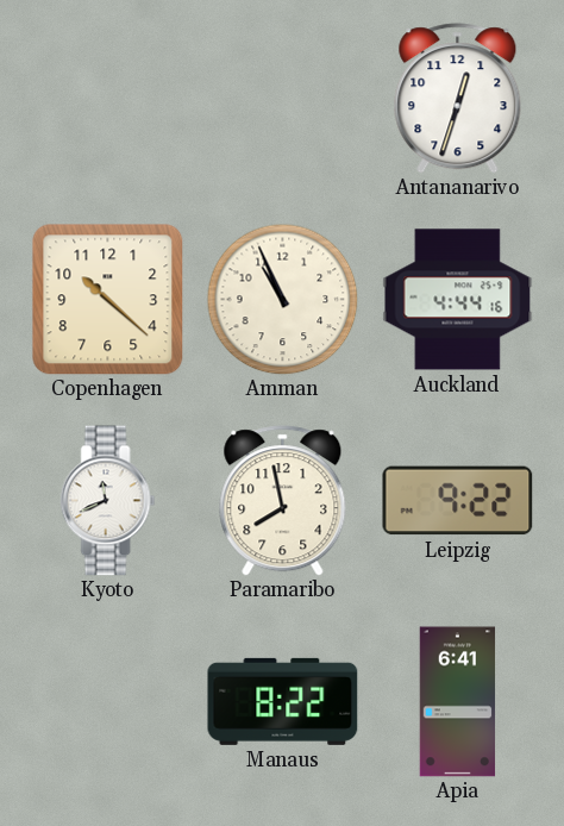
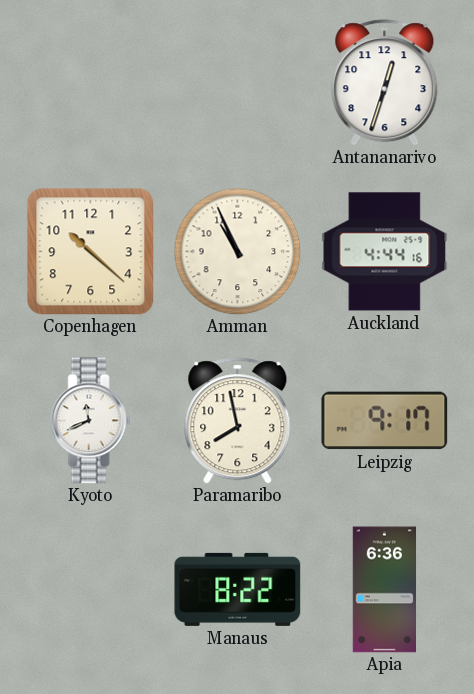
Leipzig: 9:22 -> 9:17 (385, 421)
Apia: 6:41 -> 6:36 (385, 590)
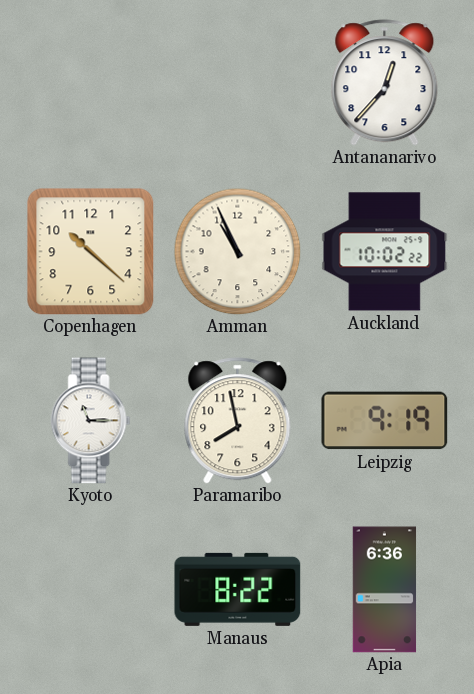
Antananarivo: 12:33 -> 12:37 (385, 83)
Auckland: 4:44 -> 10:02 (385, 252)
Kyoto: 11:41 -> 11:15 (91, 421)
Leipzig: 9:17 -> 9:19 (385, 421)
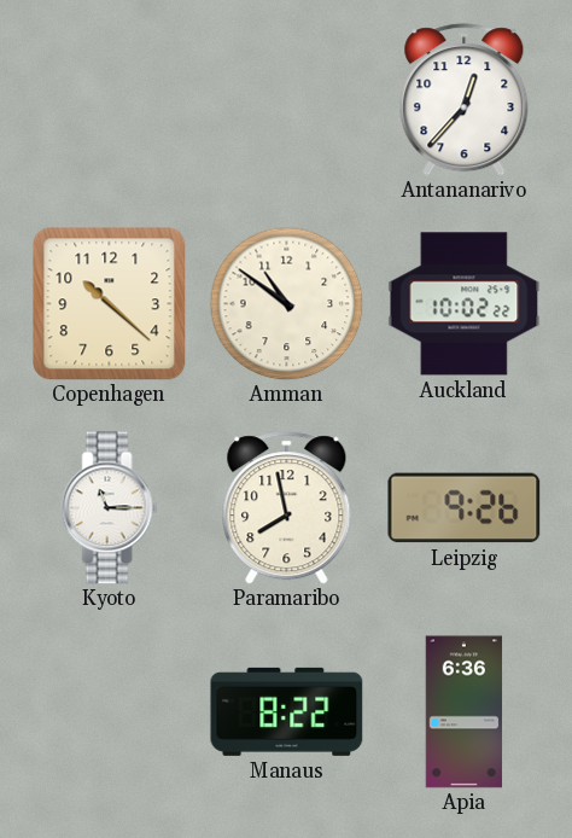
Amman: 10:56 -> 10:51 (286, 303)
Leipzig: 9:19 -> 9:26 (465, 508)
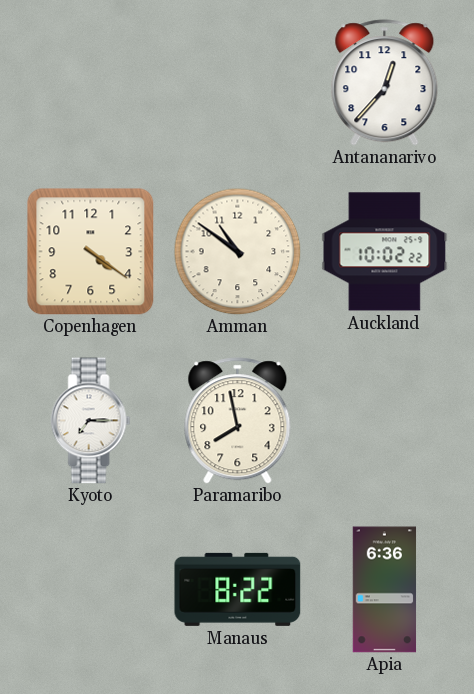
Copenhagen: 10:22 -> 4:21 (91, 252)
Kyoto: 11:15 -> 7:15 (91, 421)
Leipzig: 9:26 -> none (465, 508)
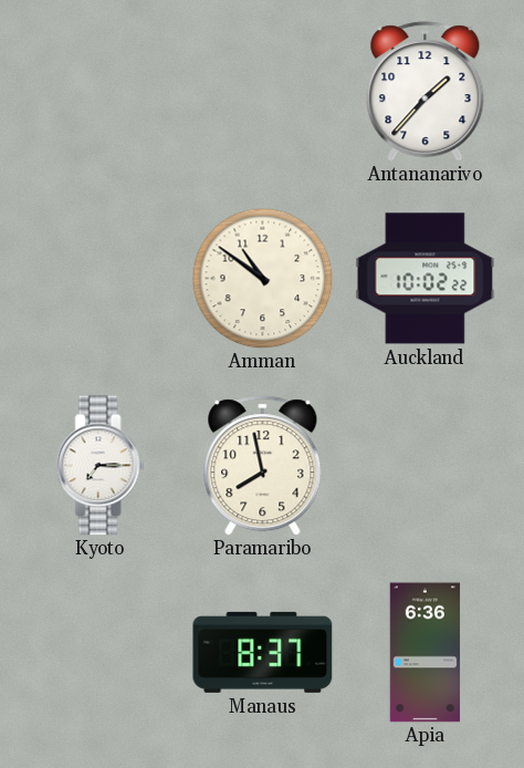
Antananarivo: 12:37 -> 1:37 (426, 92)
Copenhagen: 4:21 -> none (91, 252)
Manaus: 8:22 -> 8:37 (263, 652)
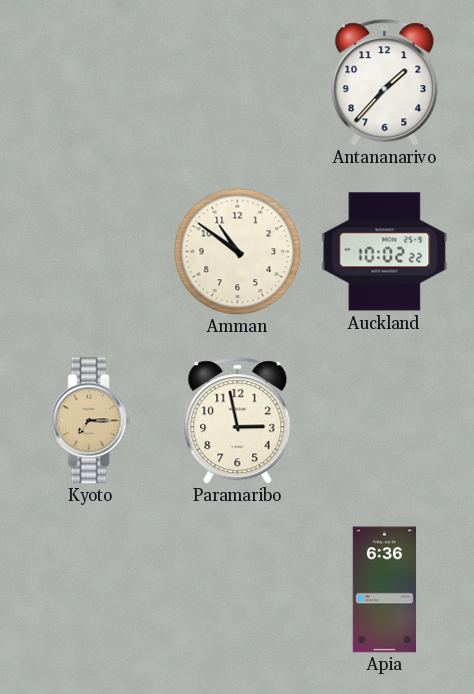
Kyoto dial: white -> champagne (91, 421)
Paramaribo: 7:58 -> 2:58 (238, 421)
Manaus: 8:37 -> none (263, 652)
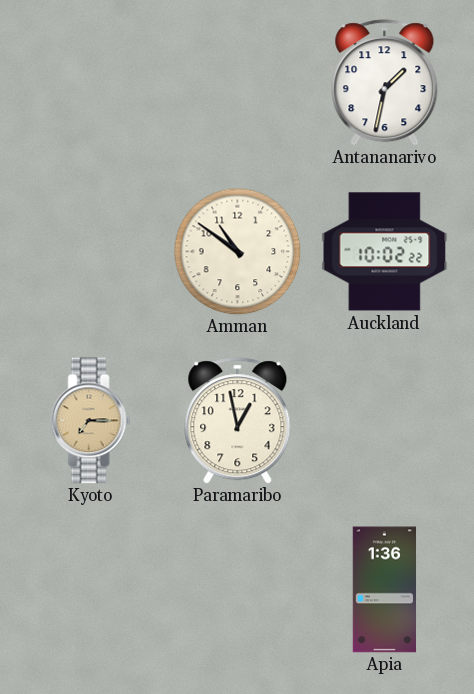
Antananarivo: 1:37 -> 1:32 (385, 83)
Paramaribo: 2:58 -> 12:58 (238, 421)
Apia: 6:36 -> 1:36 (385, 590)
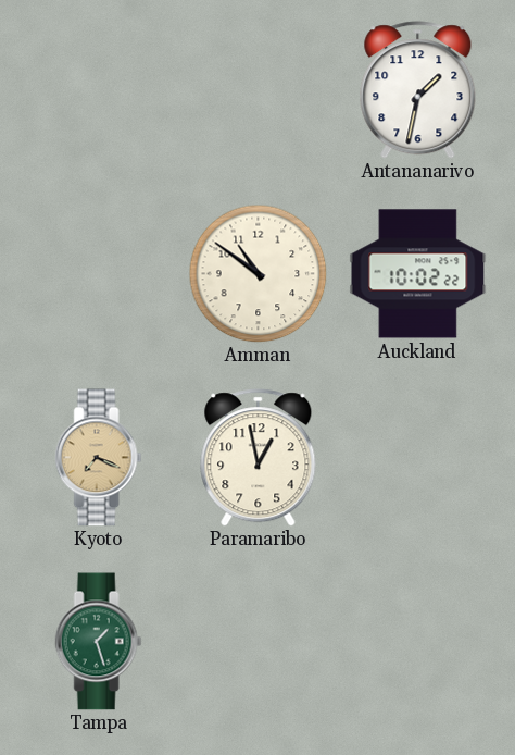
Kyoto: 7:15 -> 7:19 (99, 458)
Tampa: none -> 1:27 (99, 642)
Apia: 1:36 -> none (385, 590)
